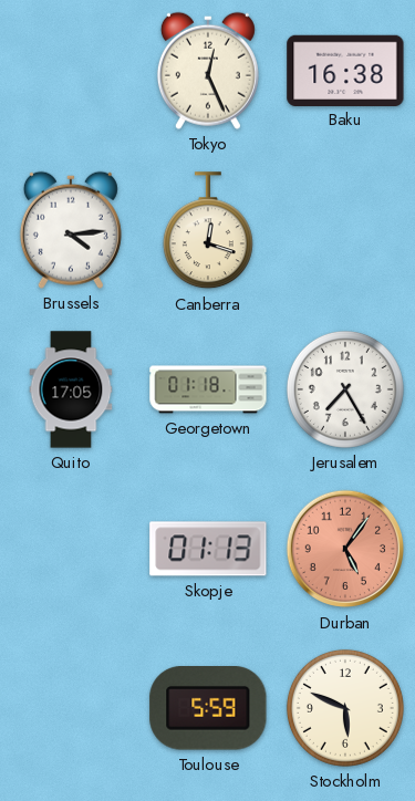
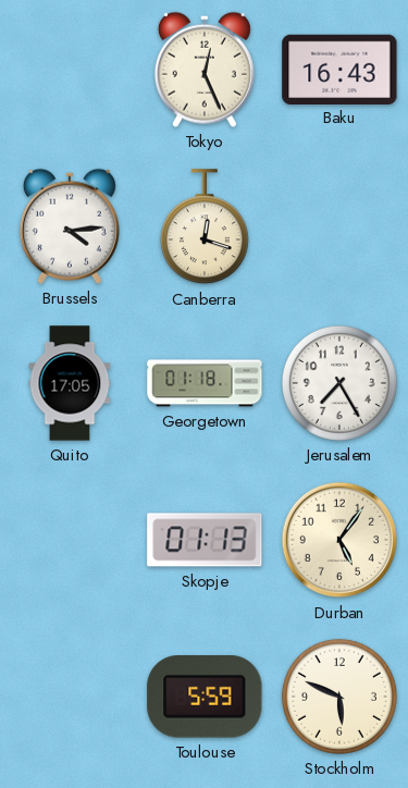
Baku: 16:38 -> 16:43 (339, 69)
Durban dial: salmon -> cream (339, 540)
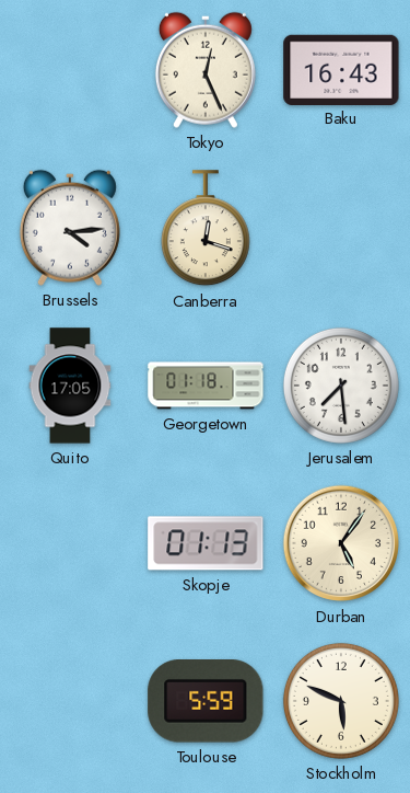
Jerusalem: 7:25 -> 7:29 (341, 386)
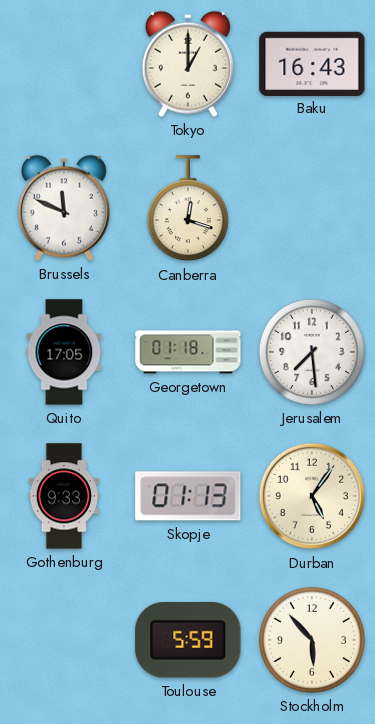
Tokyo: 12:26 -> 1:00 (188, 64)
Brussels: 4:14 -> 11:49 (64, 208)
Gothenburg: none -> 9:33 (64, 496)
Stockholm: 5:49 -> 5:53 (312, 640)
